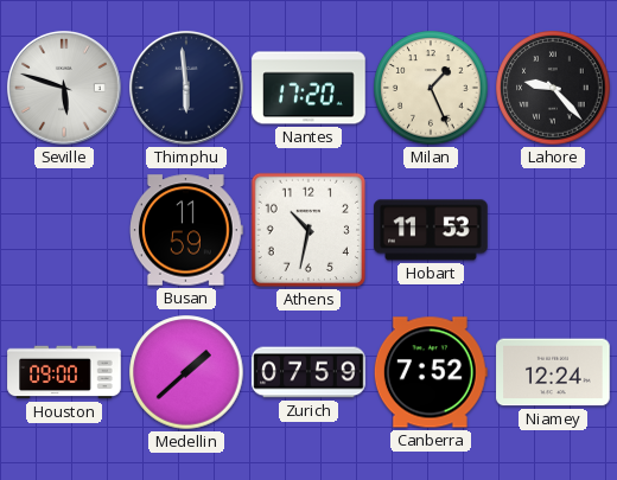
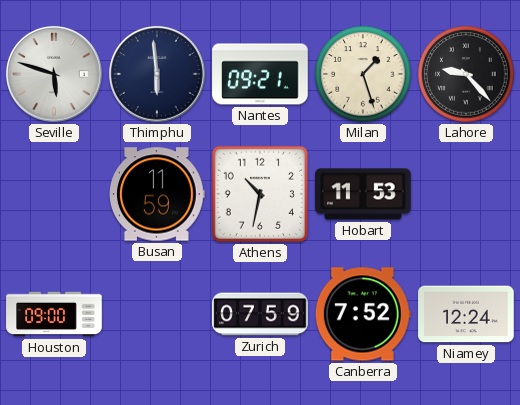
Nantes: 17:20 -> 09:21 (260, 74)
Milan: 1:26 -> 1:27 (363, 74)
Medellin: 1:38 -> none (186, 372)
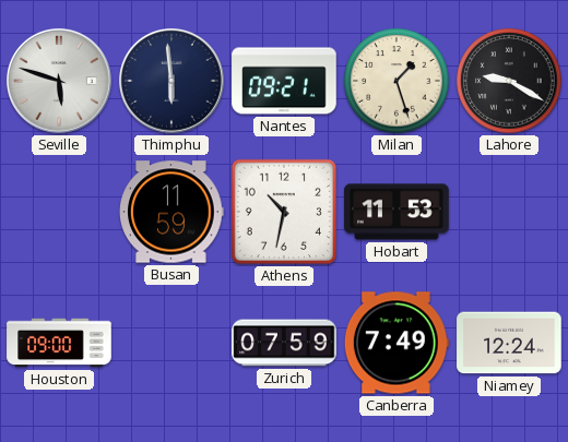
Lahore: 9:23 -> 9:20 (509, 81)
Canberra: 7:52 -> 7:49 (397, 343)
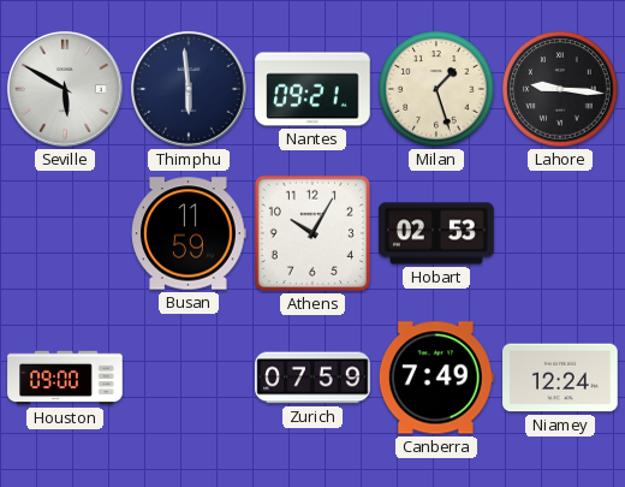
Seville: 5:48 -> 5:50 (65, 89)
Lahore: 9:20 -> 9:16 (560, 89)
Athens: 10:32 -> 10:05 (312, 233)
Hobart: 11:53 -> 02:53 (436, 233)
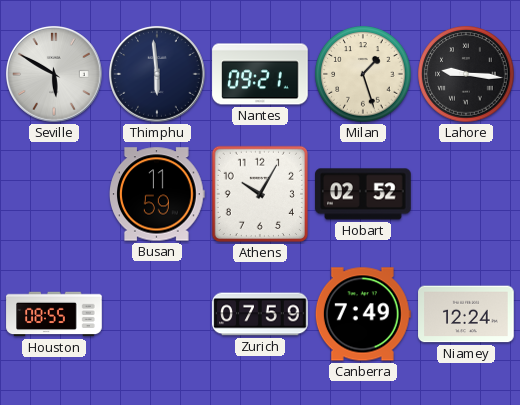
Hobart: 02:53 -> 02:52 (363, 194)
Houston: 09:00 -> 08:55 (54, 314)
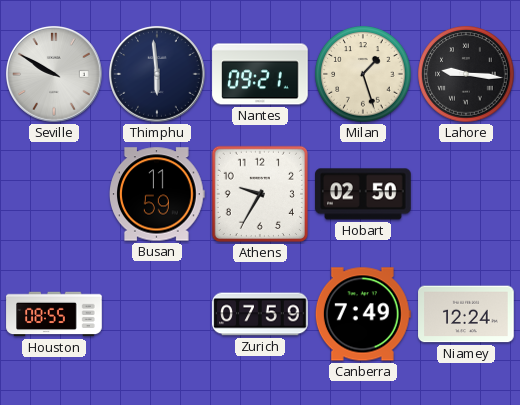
Seville: 5:50 -> 9:50 (54, 74)
Athens: 10:05 -> 9:35 (260, 194)
Hobart: 02:52 -> 02:50 (363, 194)
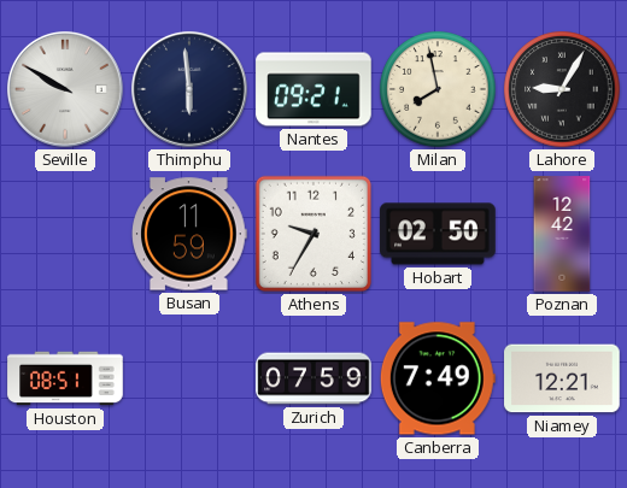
Milan: 1:27 -> 7:58 (438, 89)
Lahore: 9:16 -> 9:05 (562, 89)
Poznan: none -> 12:42 (562, 234)
Houston: 08:55 -> 08:51 (65, 378)
Niamey: 12:24 -> 12:21 (562, 378)
